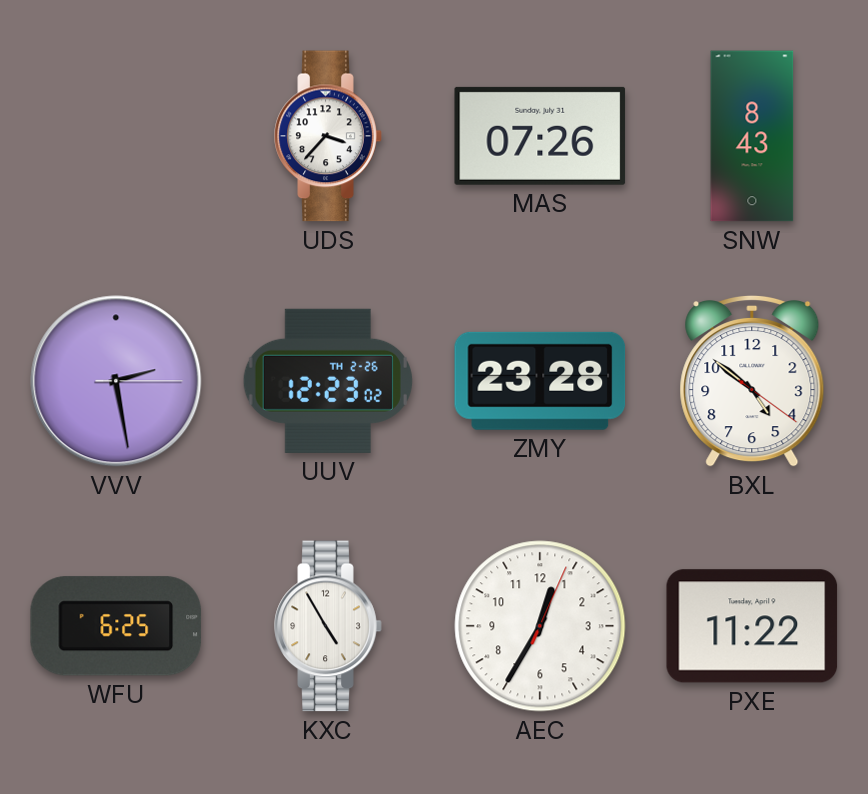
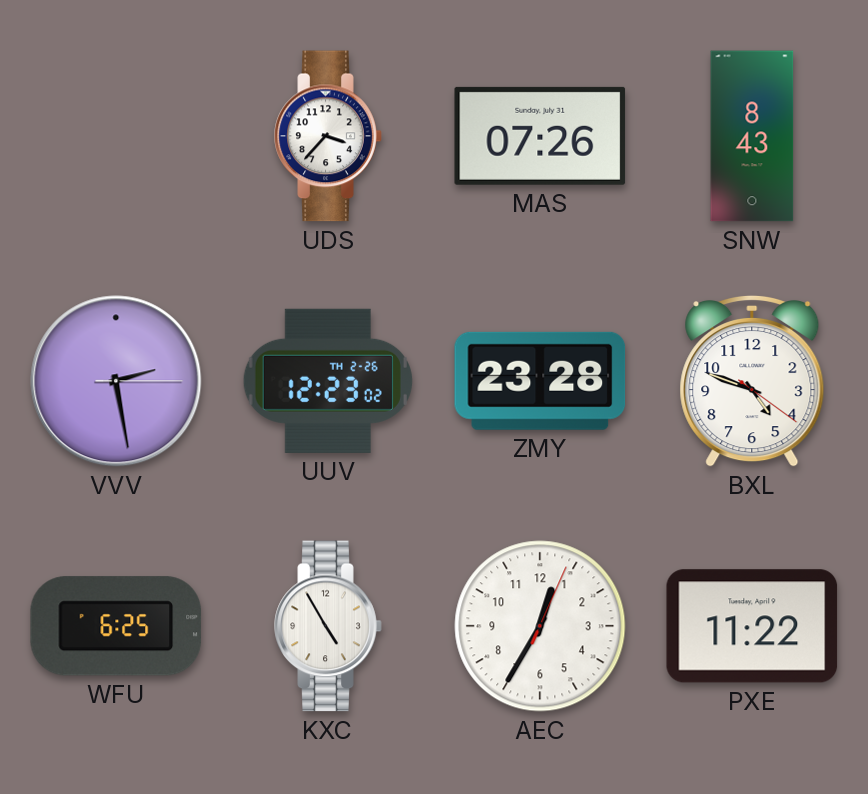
BXL: 4:51 -> 4:48 (752, 381)
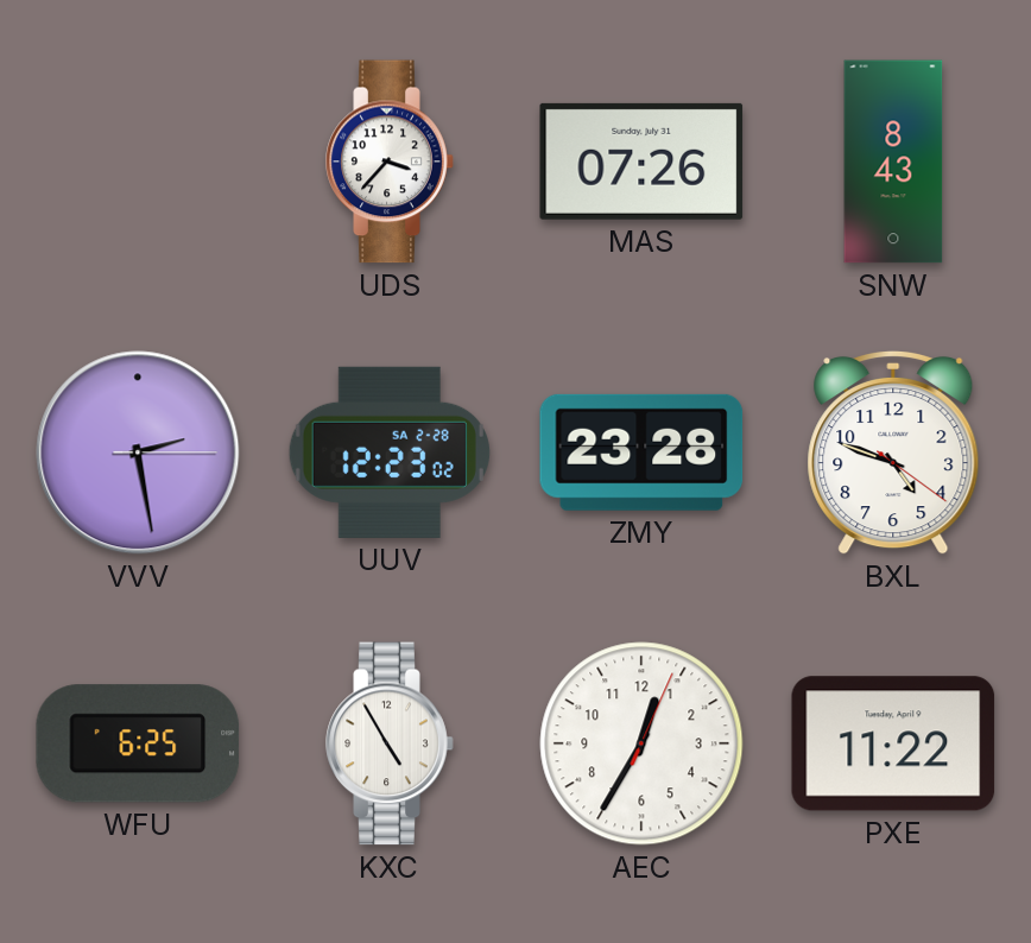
UUV date: TH 2-26 -> SA 2-28 (390, 452)
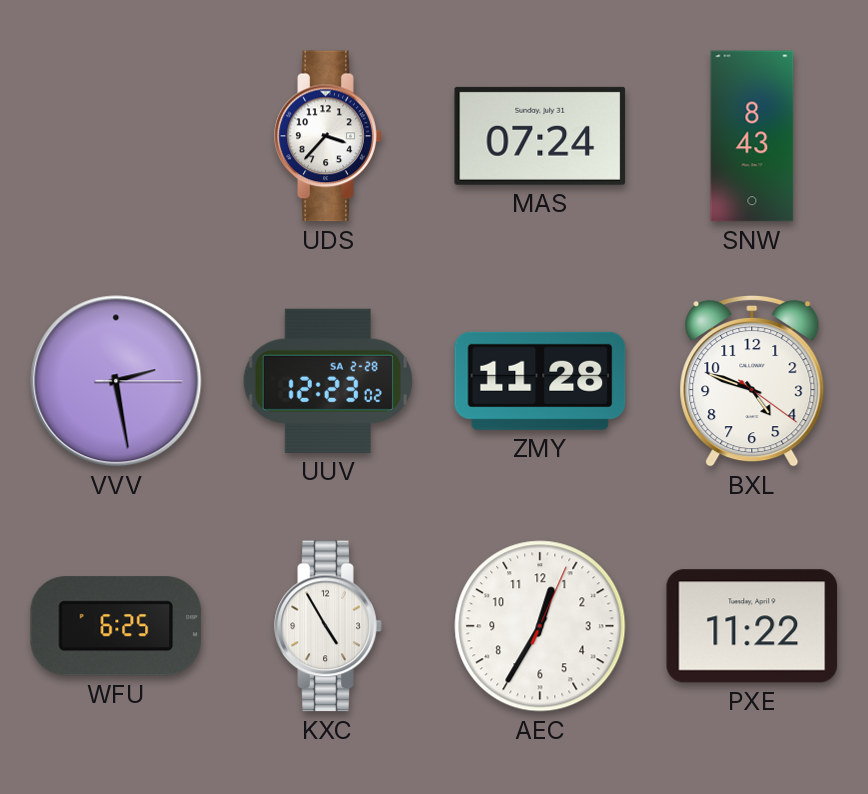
MAS: 07:26 -> 07:24 (540, 136)
ZMY: 23:28 -> 11:28 (540, 381)
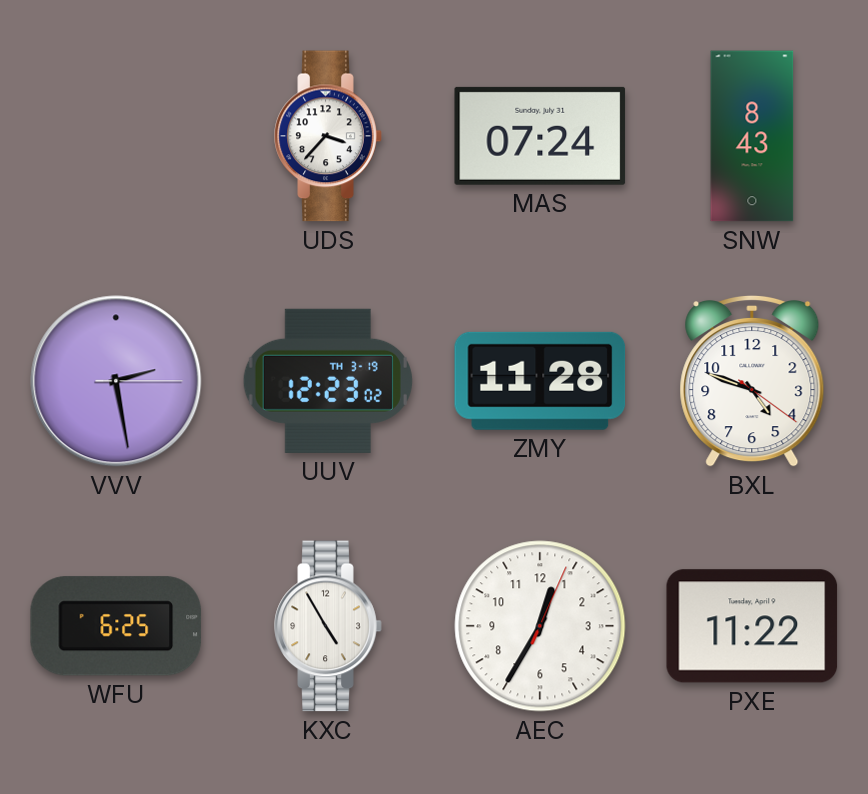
UUV date: SA 2-28 -> TH 3-19 (328, 381)
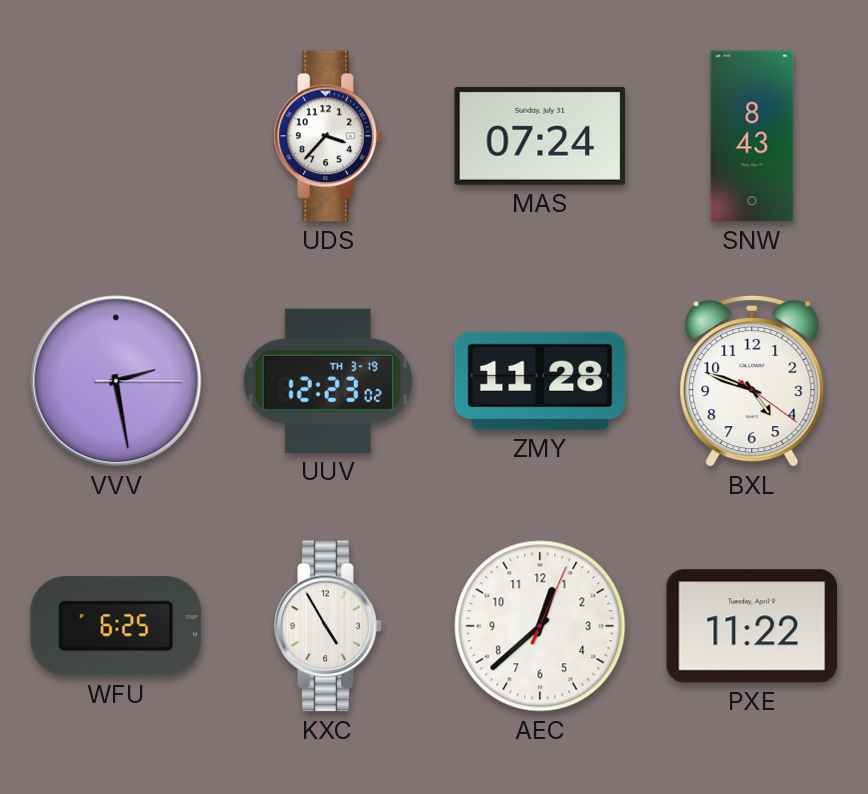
AEC: 12:35 -> 12:38 (540, 626)
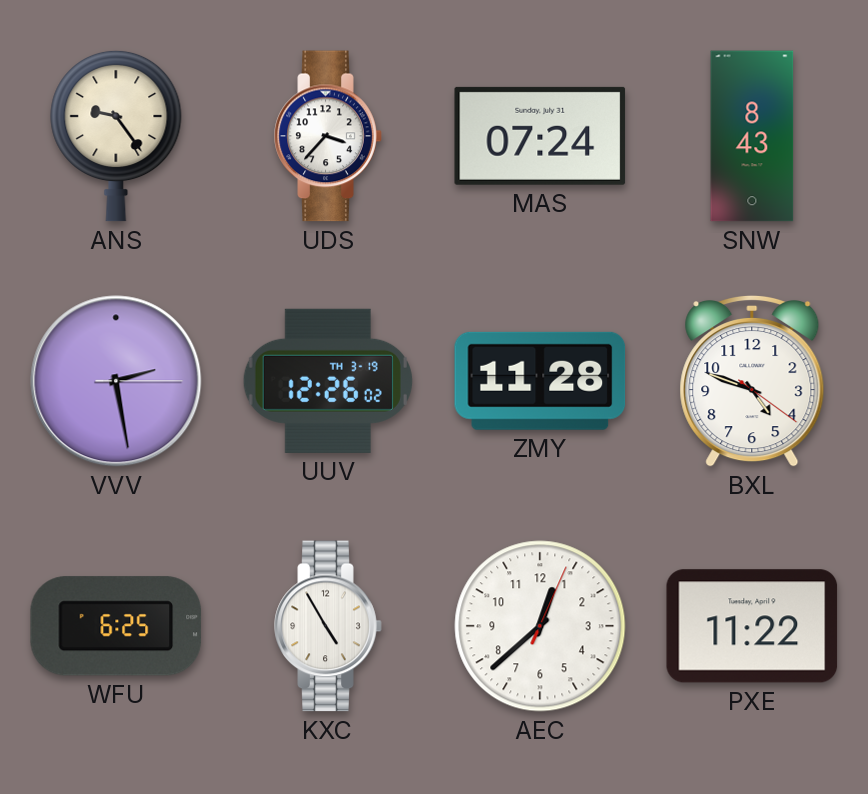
ANS: none -> 9:24 (116, 136)
UUV: 12:23 -> 12:26 (328, 381)
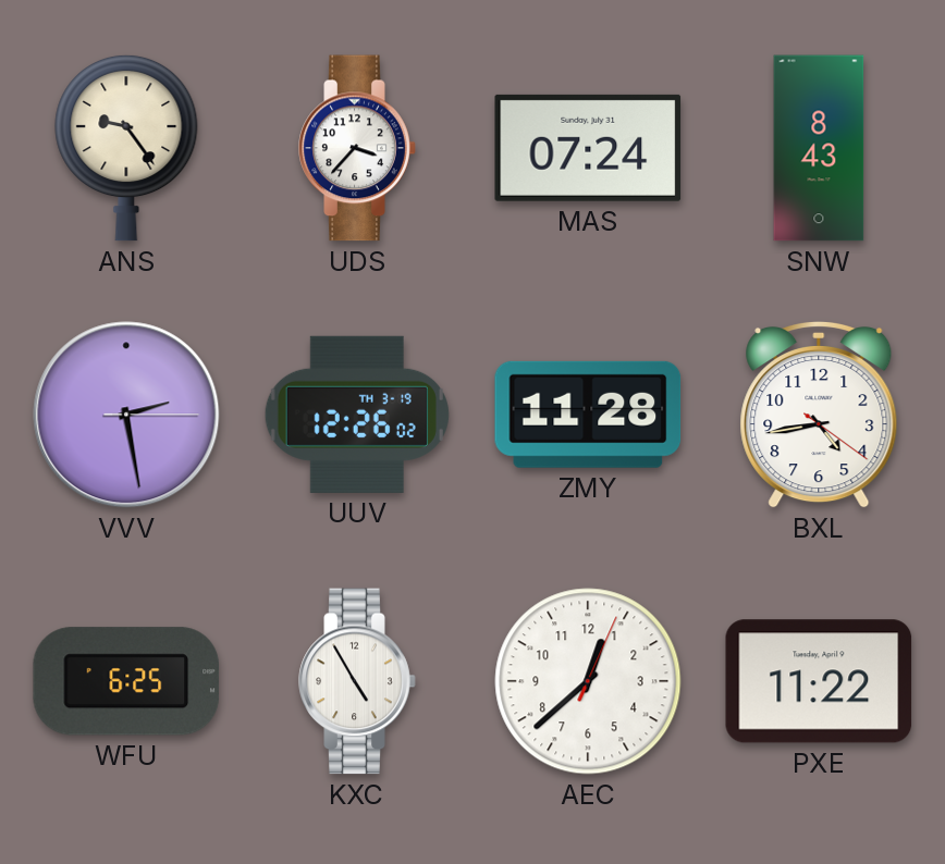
BXL: 4:48 -> 4:43 (819, 415)
